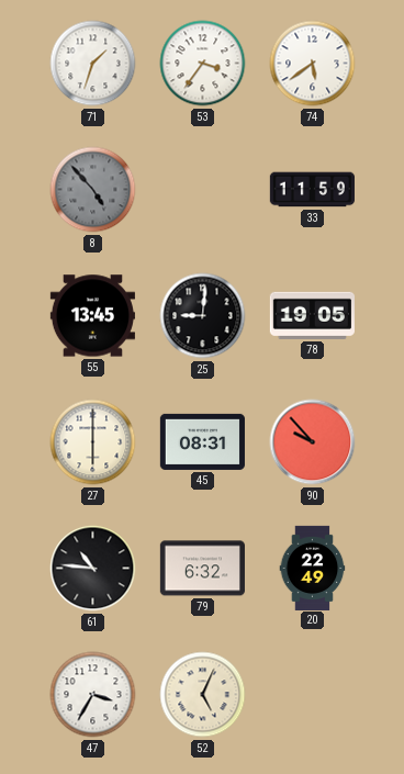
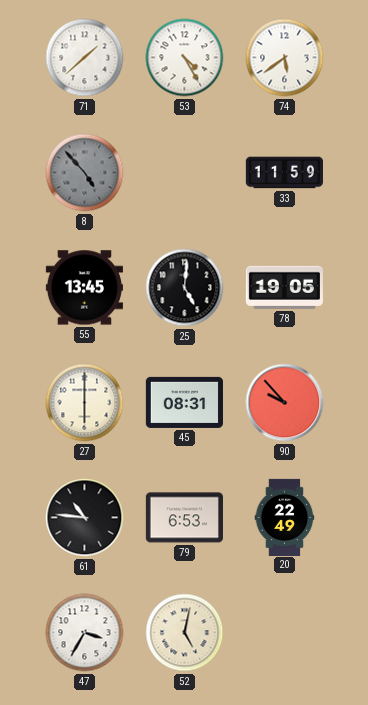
71: 1:33 -> 1:38 (85, 58)
53: 3:36 -> 4:25 (185, 58)
25: 9:01 -> 5:01 (185, 288)
79: 6:32 -> 6:53 (184, 518)
52: 5:04 -> 5:02 (185, 633)
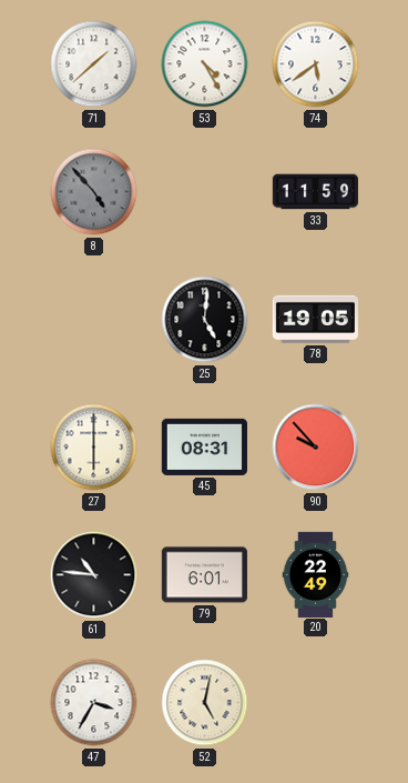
55: 13:45 -> none (84, 288)
79: 6:53 -> 6:01 (204, 575)
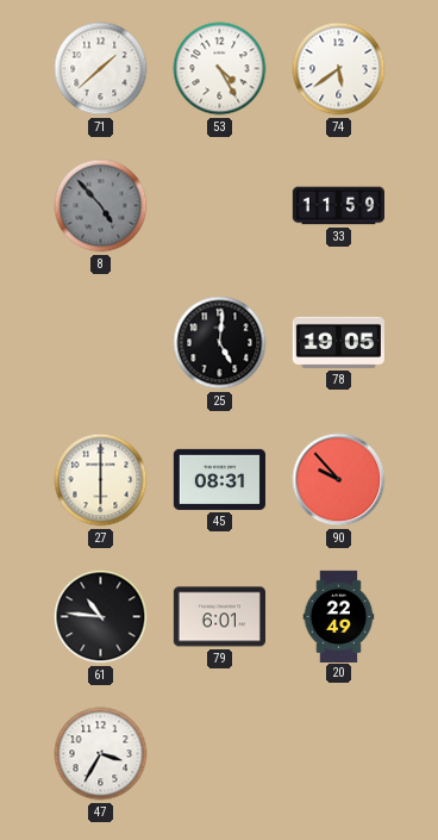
52: 5:02 -> none (205, 703)
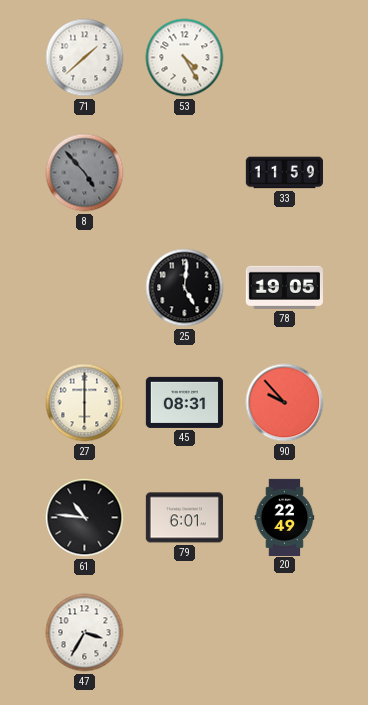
74: 5:39 -> none (339, 69)
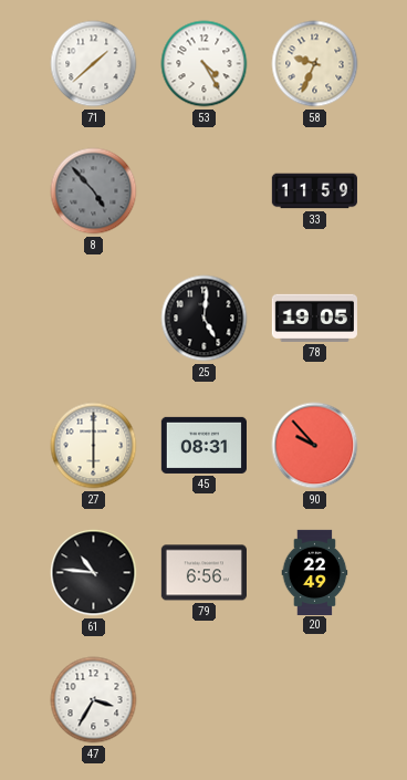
58: none -> 9:34 (315, 64)
79: 6:01 -> 6:56 (203, 573)
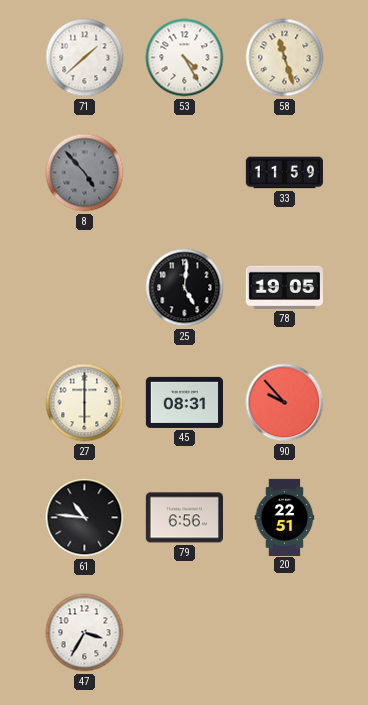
58: 9:34 -> 11:27 (285, 58)
20: 22:49 -> 22:51 (285, 517)
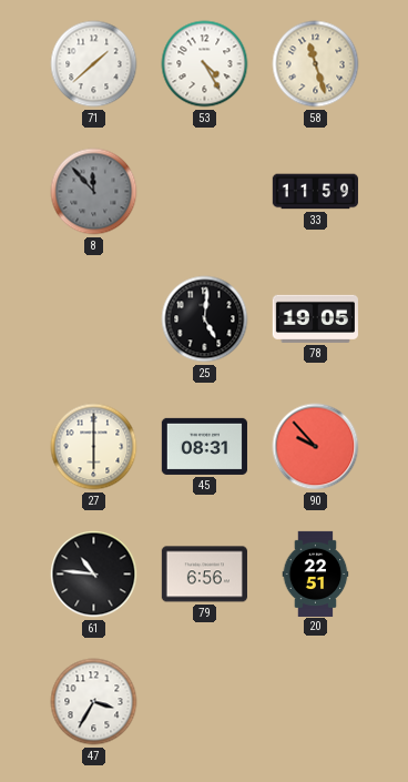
8: 4:53 -> 11:53 (94, 192)
